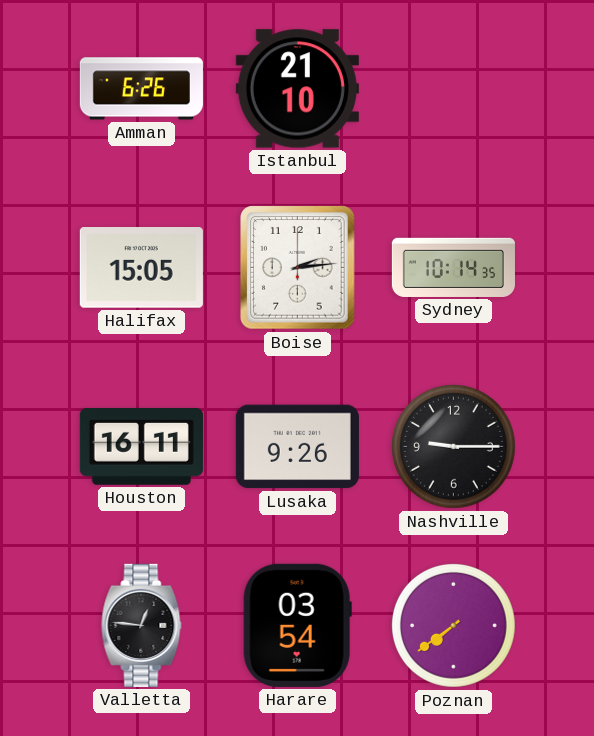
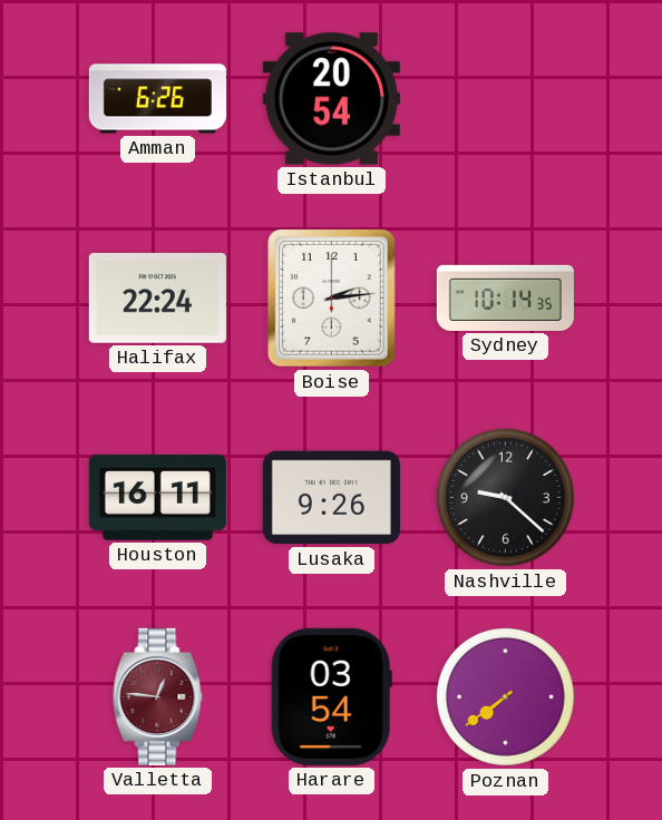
Istanbul: 21:10 -> 20:54 (331, 99)
Halifax: 15:05 -> 22:24 (157, 299)
Nashville: 9:15 -> 9:22 (505, 497)
Valletta dial: black -> burgundy (158, 696)
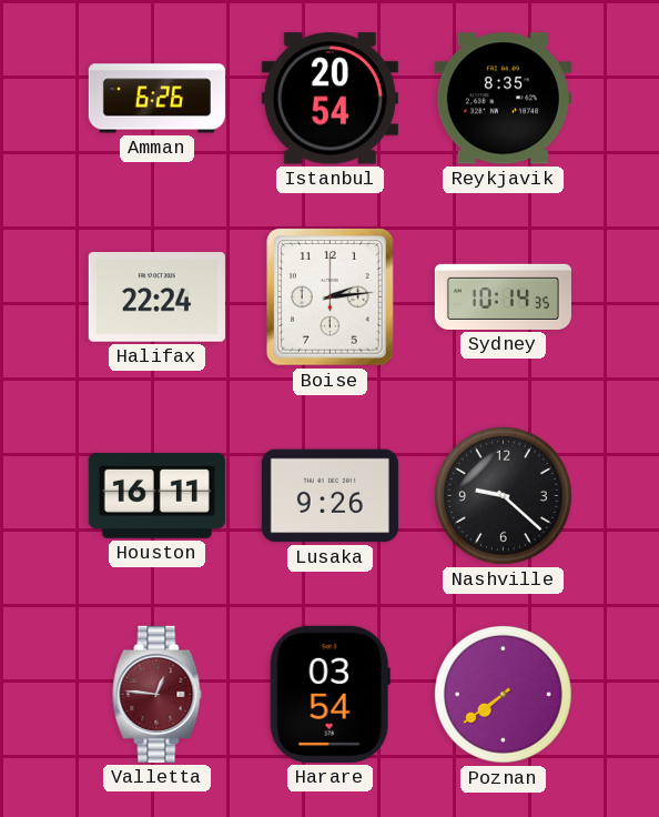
Reykjavik: none -> 8:35 (503, 99)
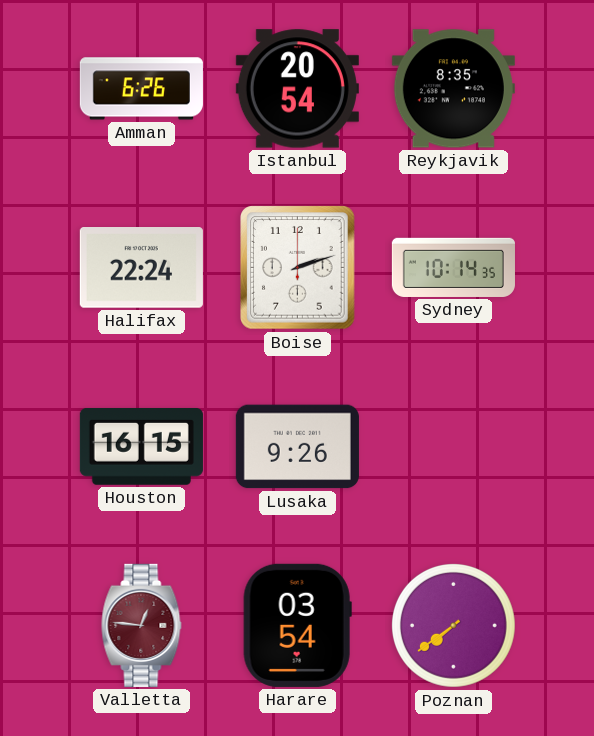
Boise: 2:14 -> 2:12 (298, 268)
Houston: 16:11 -> 16:15 (141, 446)
Nashville: 9:22 -> none (503, 495)
